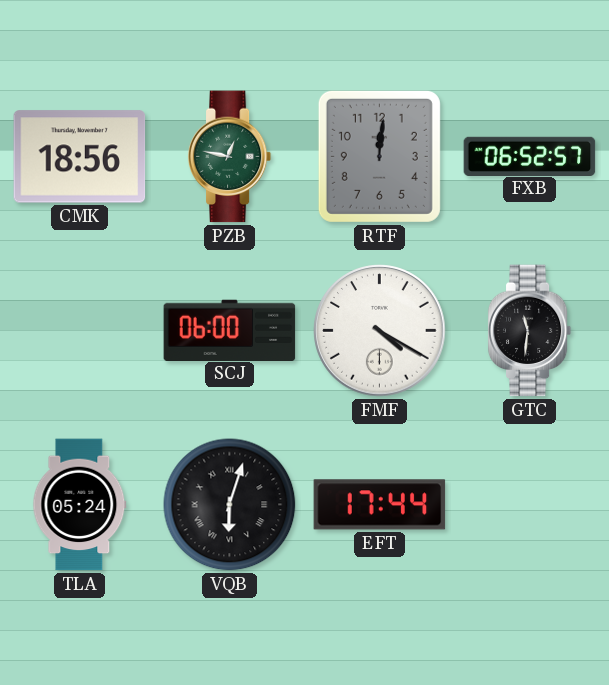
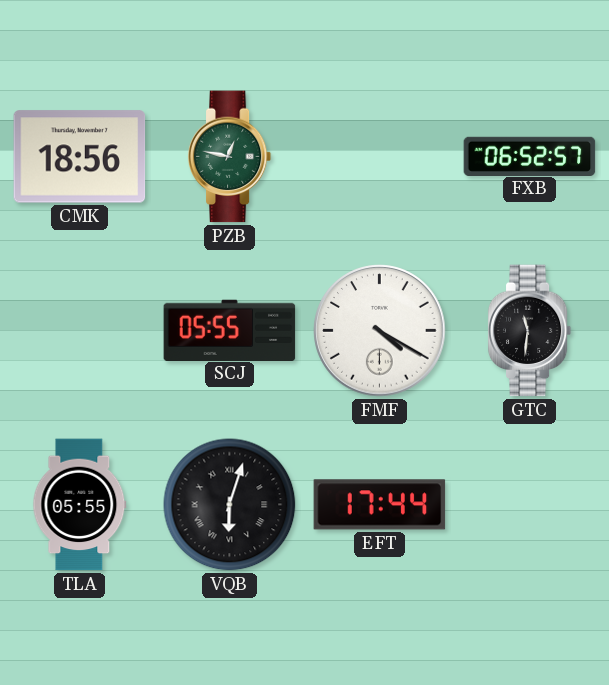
RTF: 12:01 -> none (379, 156)
SCJ: 06:00 -> 05:55 (230, 330)
TLA: 05:24 -> 05:55 (80, 505)
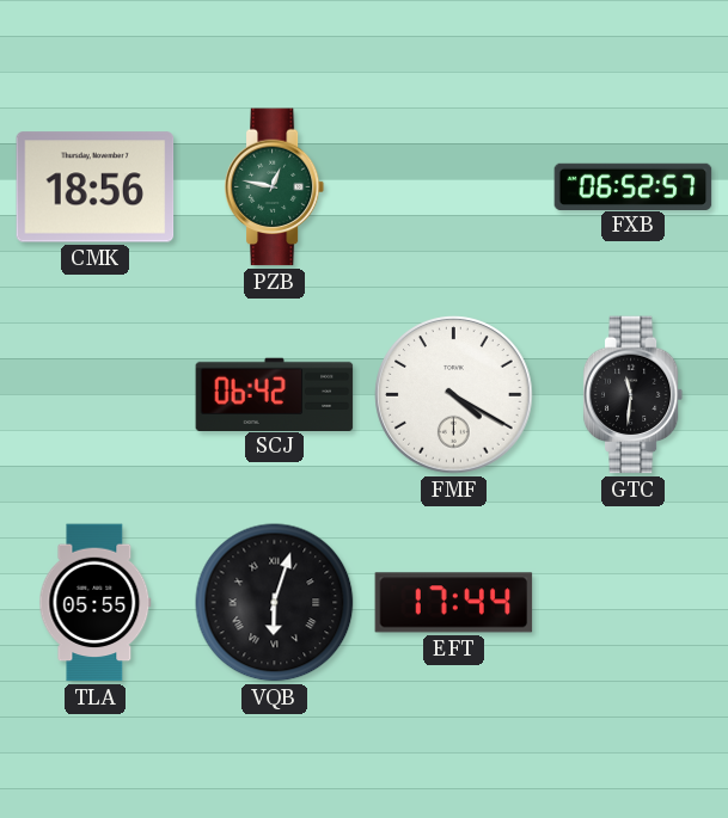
SCJ: 05:55 -> 06:42 (275, 394)
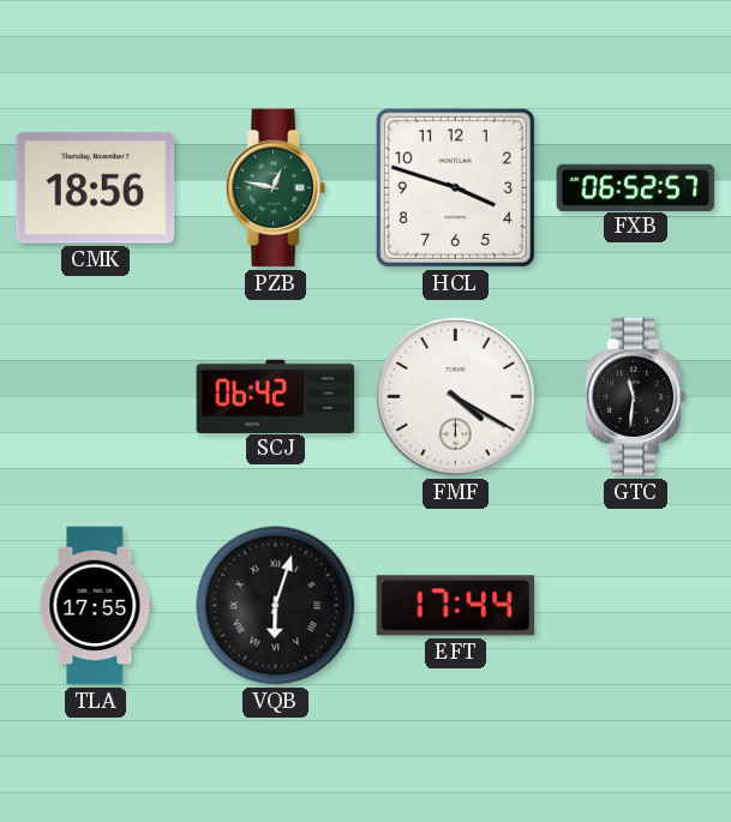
HCL: none -> 3:48 (455, 187)
TLA: 05:55 -> 17:55 (96, 606)
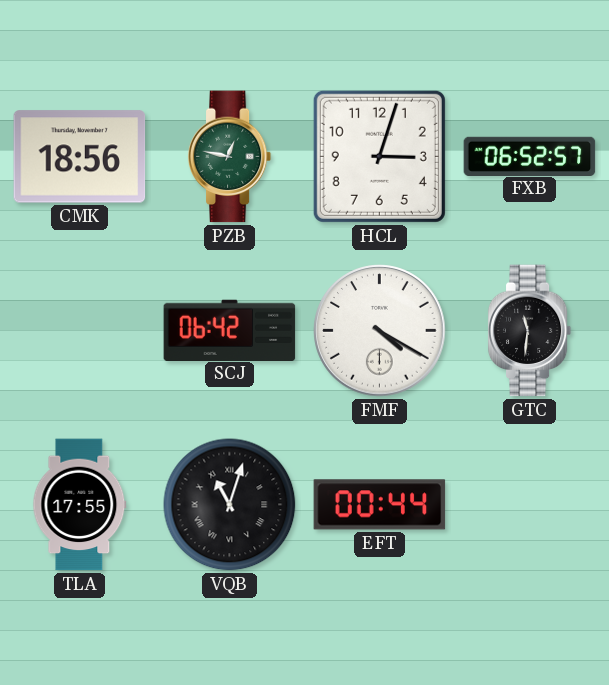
HCL: 3:48 -> 3:03 (379, 156)
VQB: 6:03 -> 11:03 (230, 505)
EFT: 17:44 -> 00:44 (380, 505)
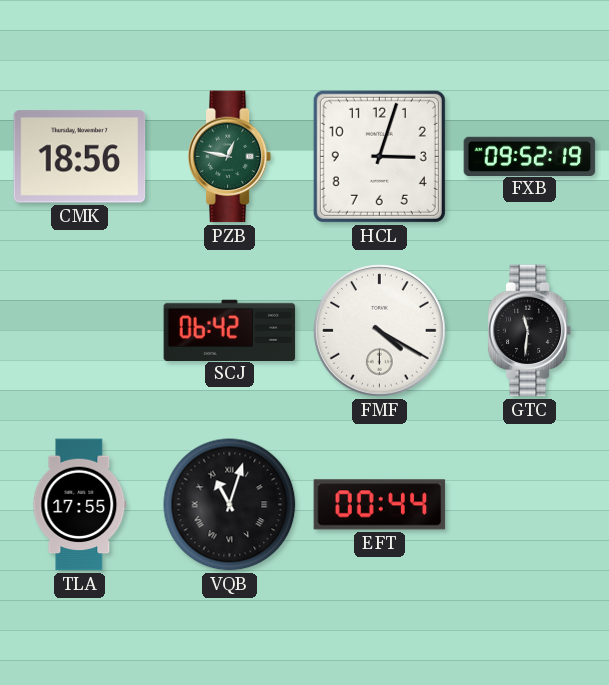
FXB: 06:52 -> 09:52 (530, 156)
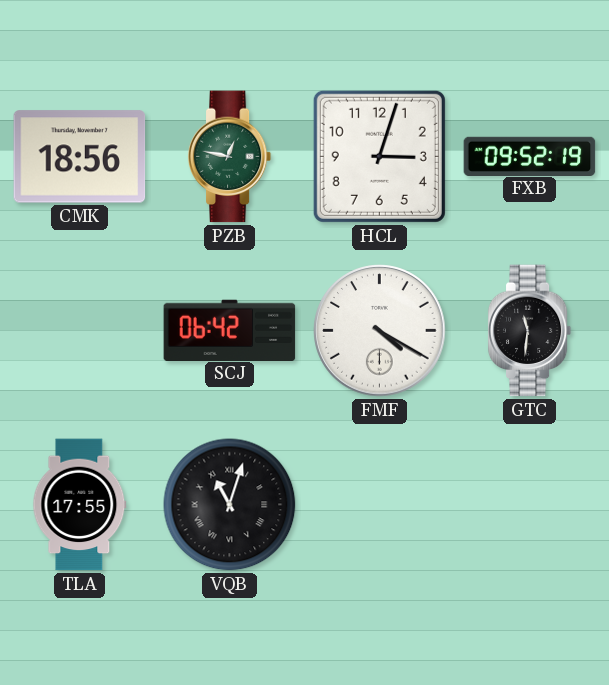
EFT: 00:44 -> none (380, 505)
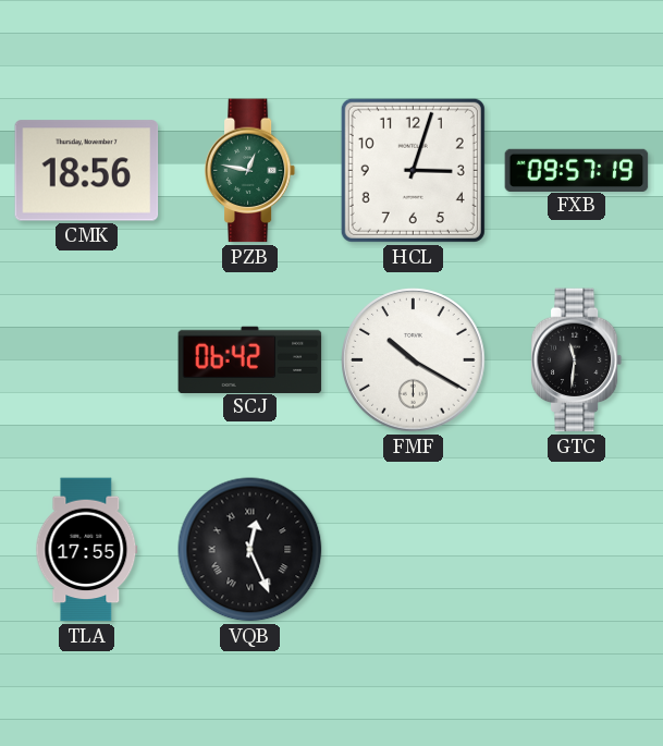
FXB: 09:52 -> 09:57 (577, 170)
FMF: 4:20 -> 10:20 (414, 360)
VQB: 11:03 -> 12:26 (250, 550)
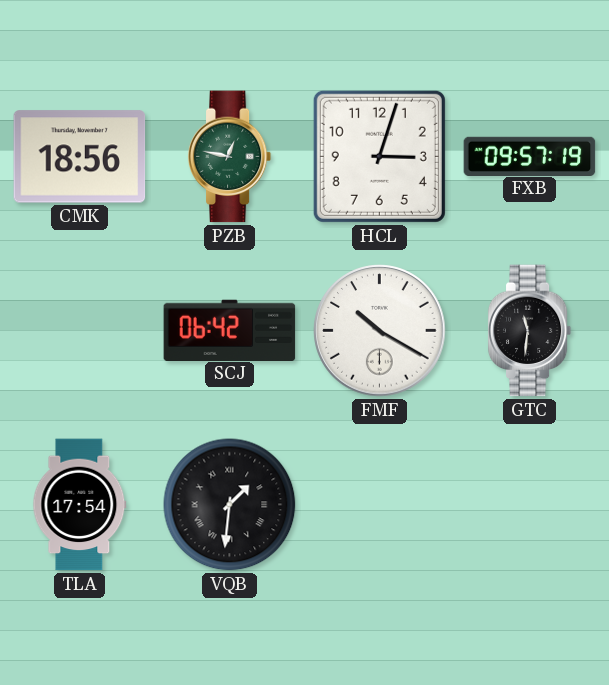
TLA: 17:55 -> 17:54 (80, 505)
VQB: 12:26 -> 1:31 (230, 505)
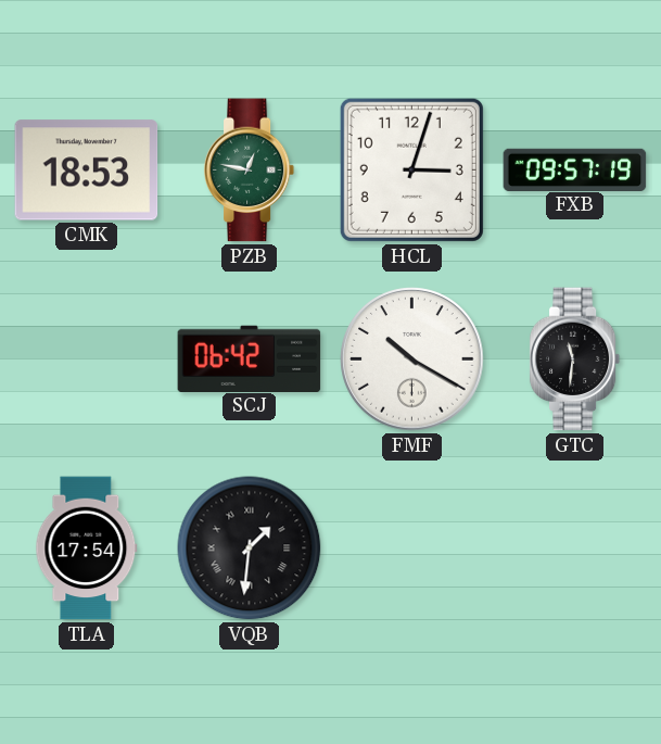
CMK: 18:56 -> 18:53 (87, 171)
